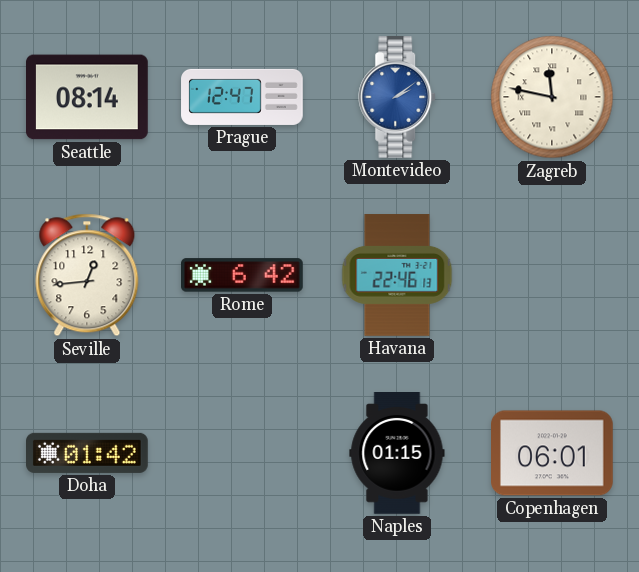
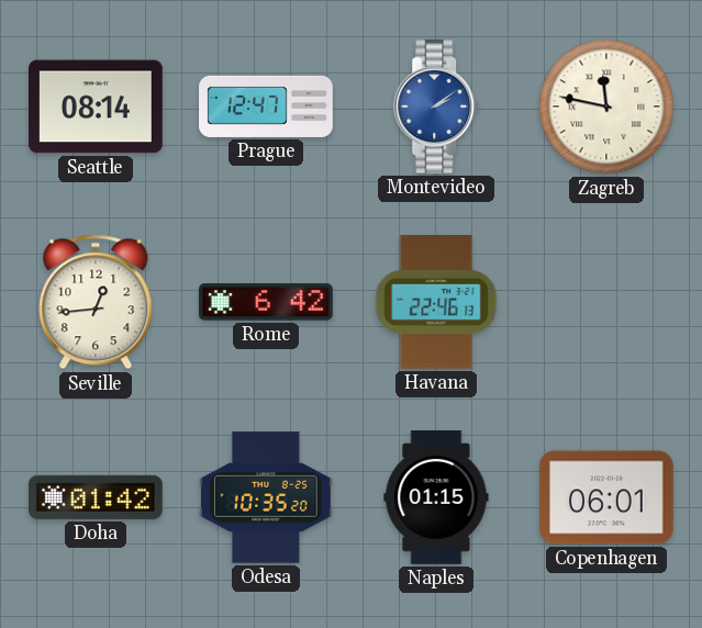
Odesa: none -> 10:35 (267, 497)
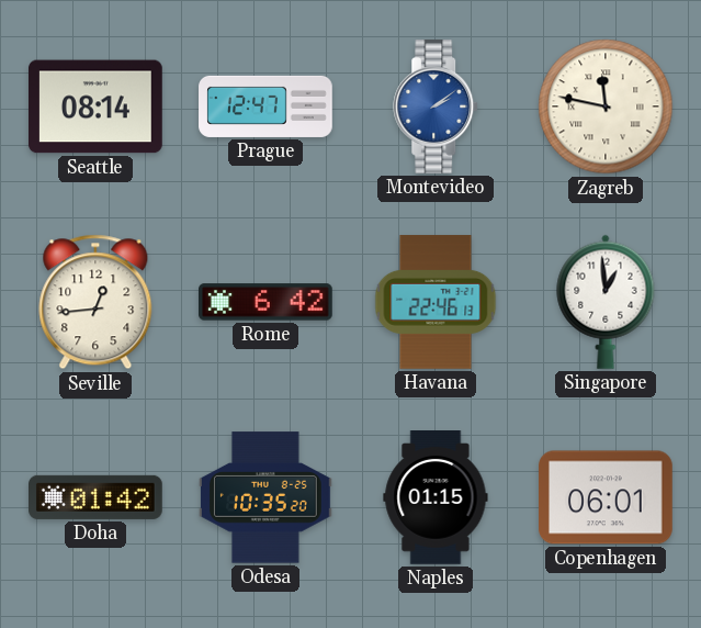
Singapore: none -> 12:59 (606, 302)
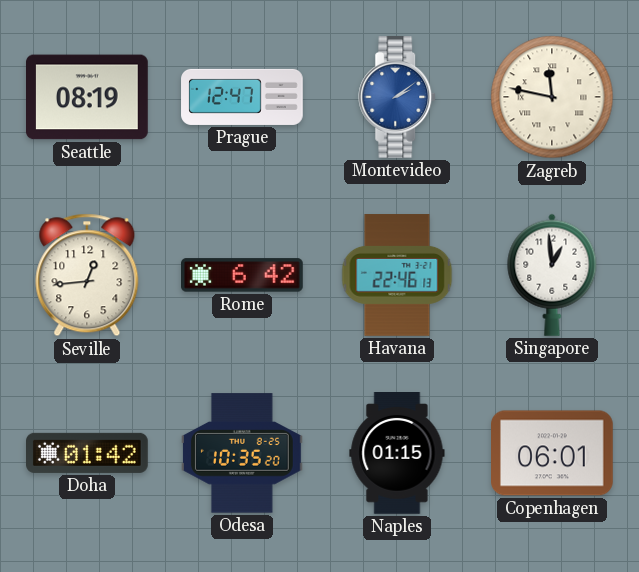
Seattle: 08:14 -> 08:19 (88, 97)
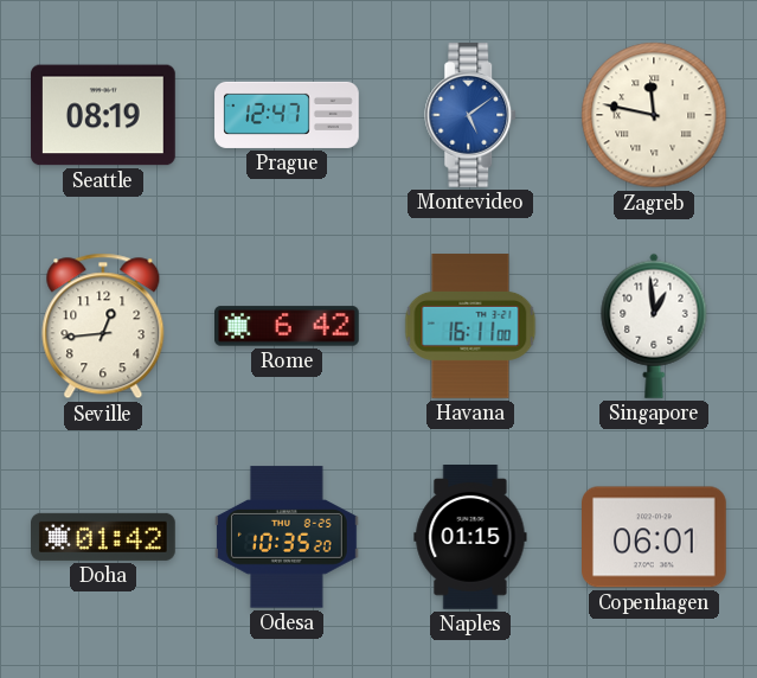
Montevideo: 2:09 -> 5:09 (471, 116)
Havana: 22:46 -> 16:11 (470, 326)
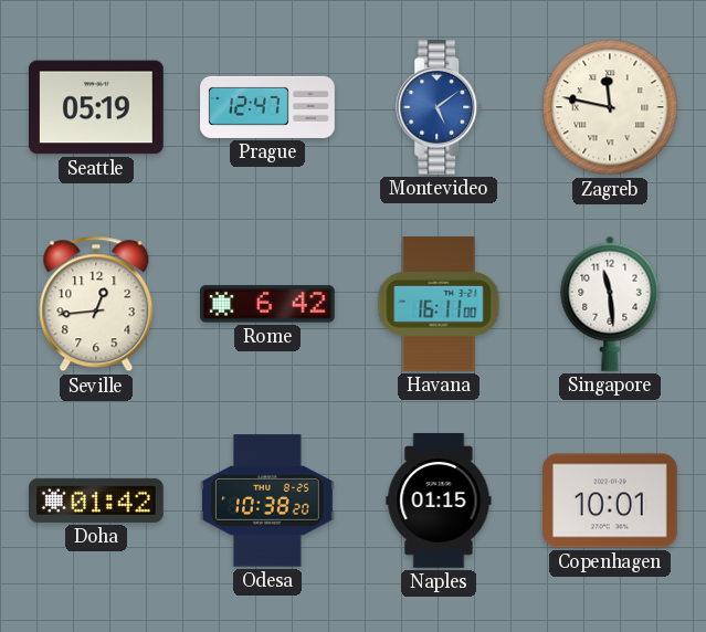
Seattle: 08:19 -> 05:19 (97, 107)
Singapore: 12:59 -> 11:29 (610, 304)
Odesa: 10:35 -> 10:38 (268, 501)
Copenhagen: 06:01 -> 10:01 (611, 501)
